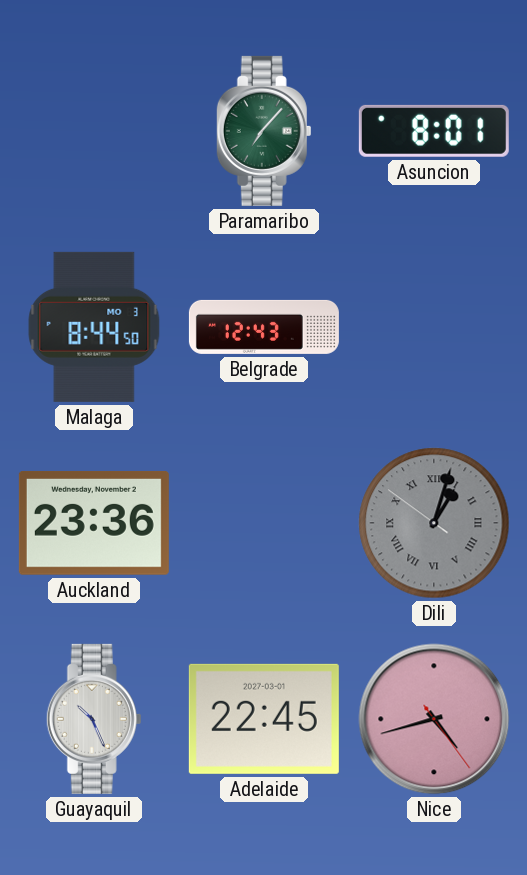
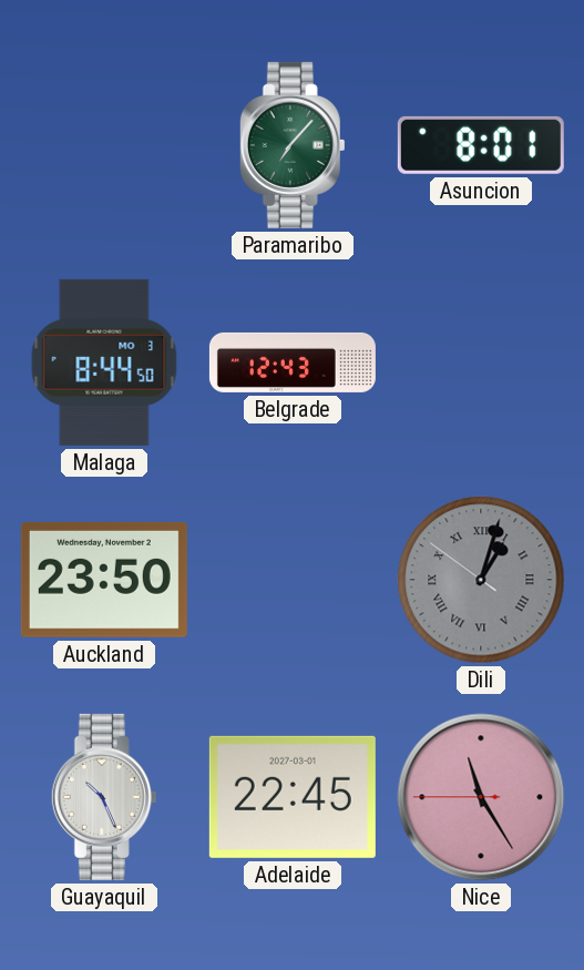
Auckland: 23:36 -> 23:50 (104, 580)
Nice: 4:42 -> 11:24 (481, 797)
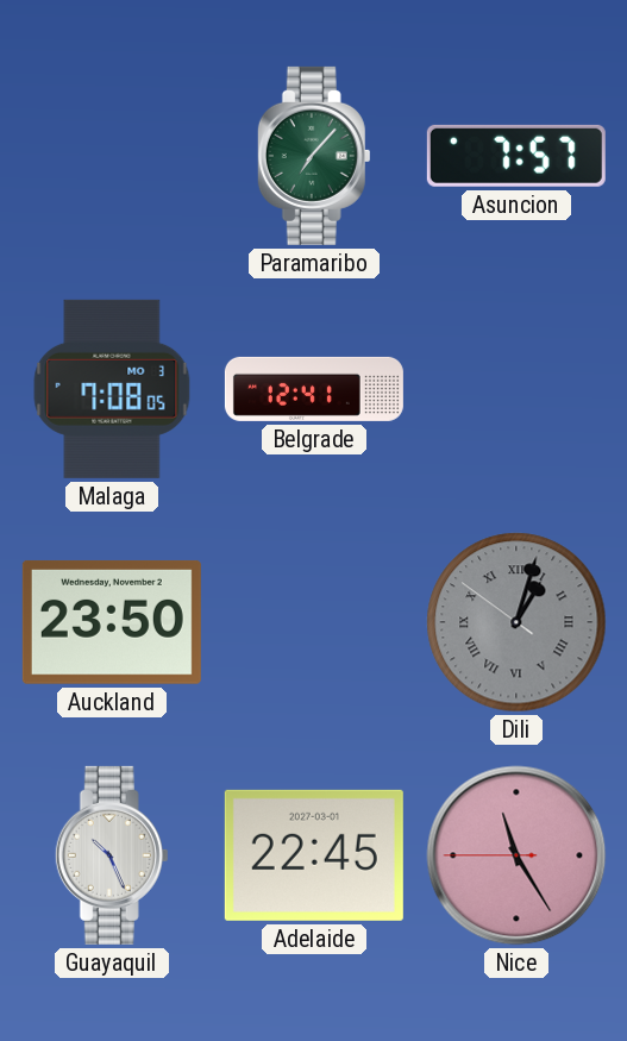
Asuncion: 8:01 -> 7:57 (516, 156)
Malaga: 8:44 -> 7:08 (112, 389)
Belgrade: 12:43 -> 12:41 (314, 389)
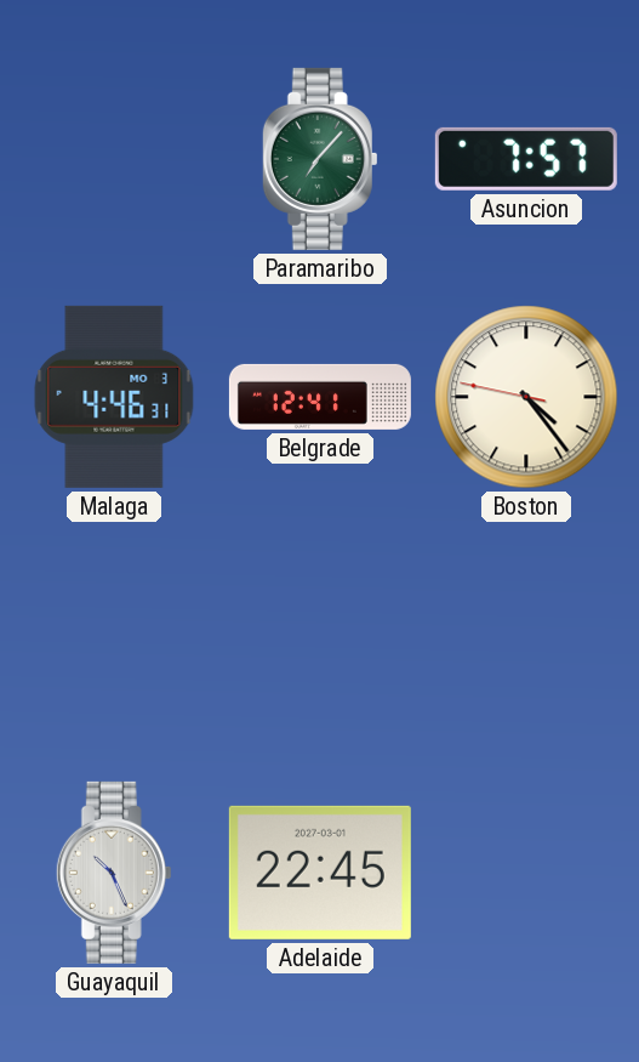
Malaga: 7:08 -> 4:46 (114, 397)
Boston: none -> 4:23 (526, 397)
Auckland: 23:50 -> none (112, 622)
Dili: 1:02 -> none (516, 622)
Nice: 11:24 -> none (516, 855)
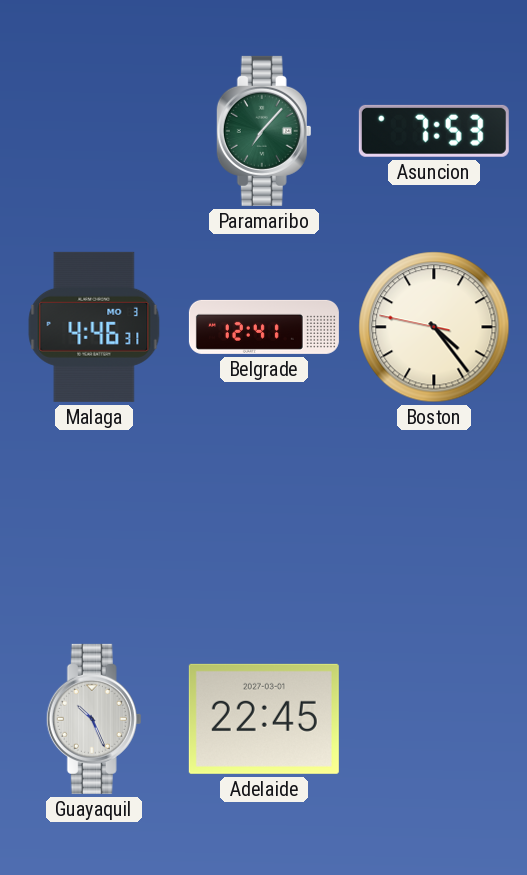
Asuncion: 7:57 -> 7:53 (434, 131)
